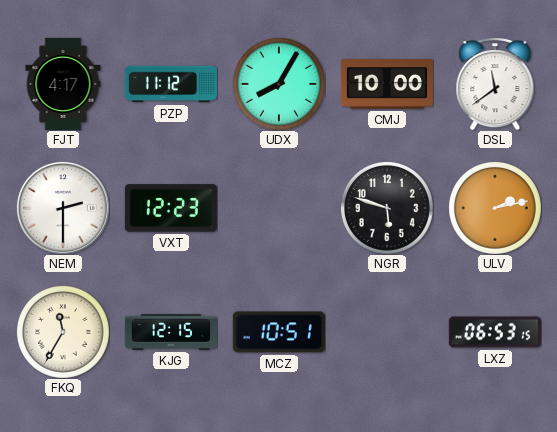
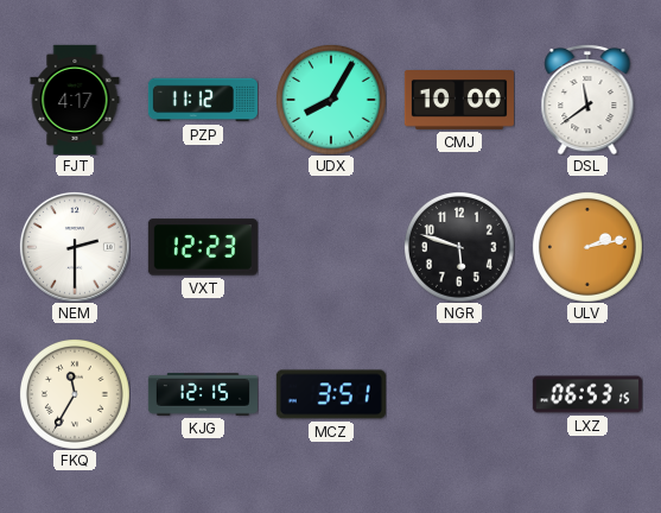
MCZ: 10:51 -> 3:51 (331, 394)
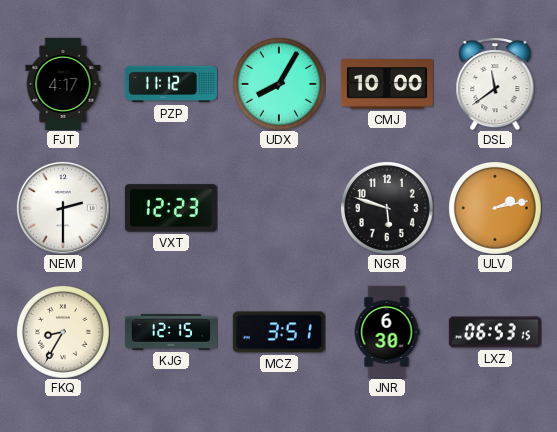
FKQ: 11:35 -> 8:35 (63, 332)
JNR: none -> 6:30 (387, 332)
